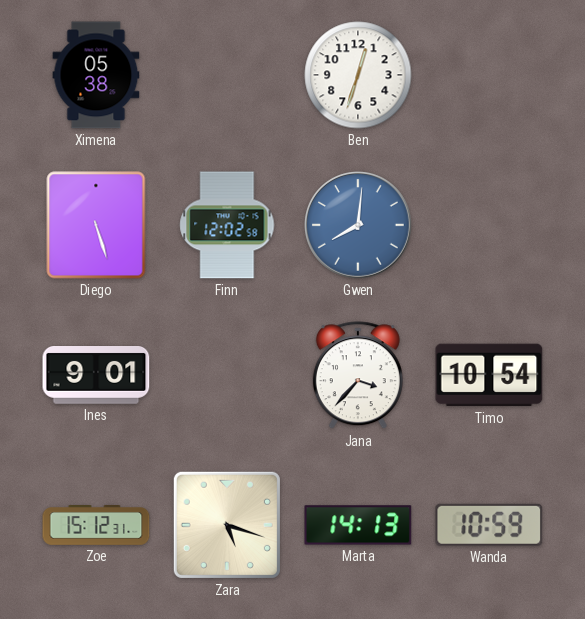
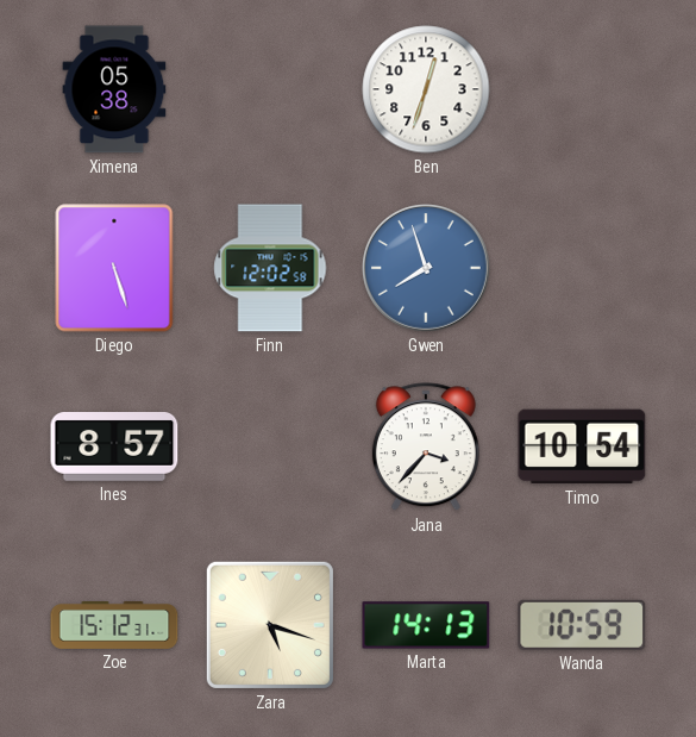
Gwen: 8:01 -> 7:57 (426, 268)
Ines: 9:01 -> 8:57 (114, 448)
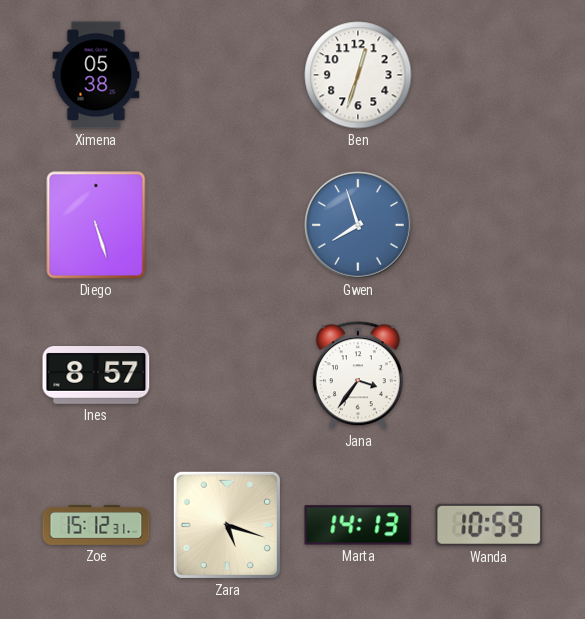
Finn: 12:02 -> none (270, 268)
Jana: 3:37 -> 3:36 (358, 376)
Timo: 10:54 -> none (582, 446)
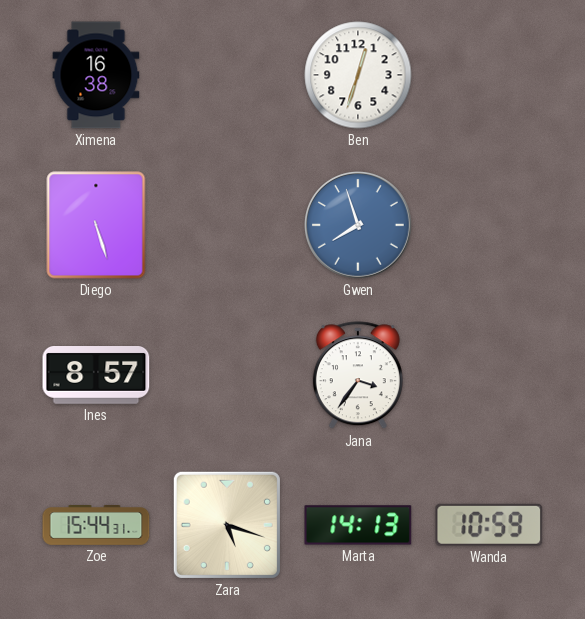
Ximena: 05:38 -> 16:38 (96, 75)
Zoe: 15:12 -> 15:44 (96, 526)
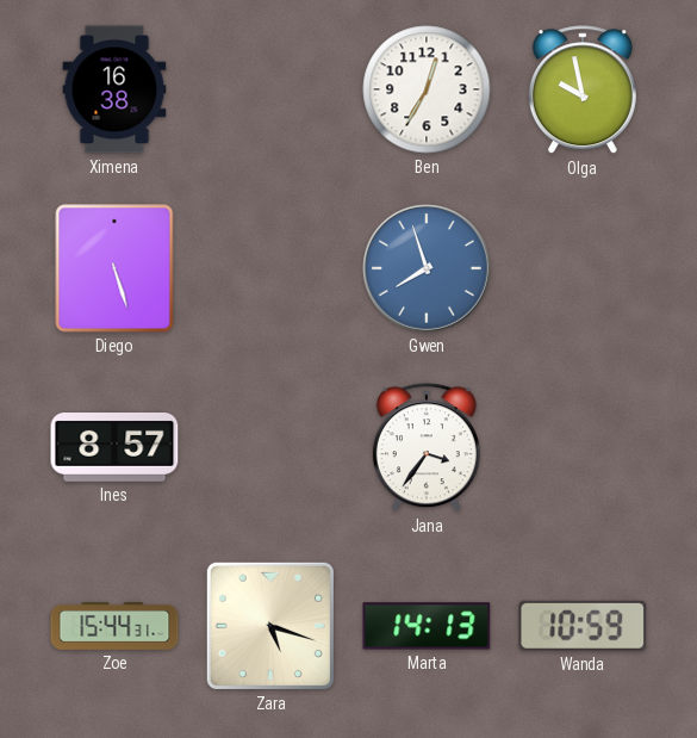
Ben: 12:33 -> 12:35 (427, 89)
Olga: none -> 9:58 (583, 91)
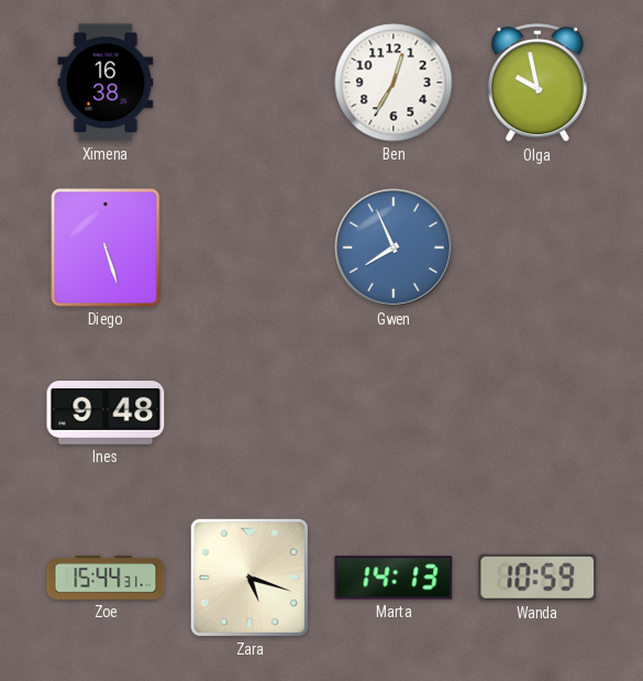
Gwen: 7:57 -> 7:56 (393, 248)
Ines: 8:57 -> 9:48 (106, 414)
Jana: 3:36 -> none (427, 448)
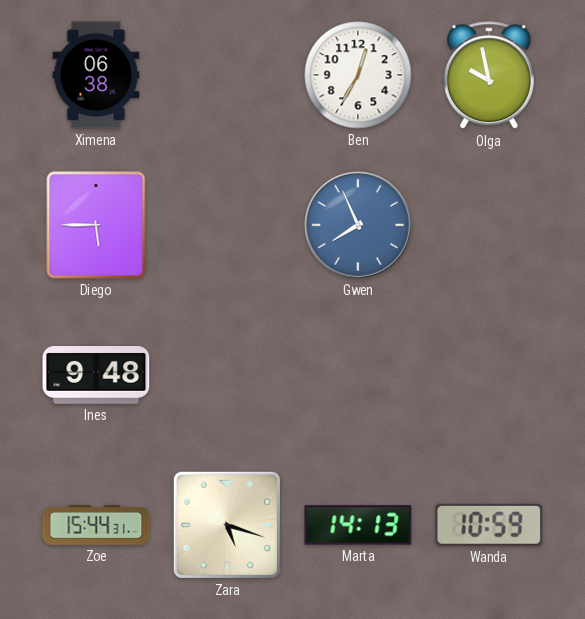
Ximena: 16:38 -> 06:38 (96, 75)
Diego: 5:27 -> 5:45 (96, 225)
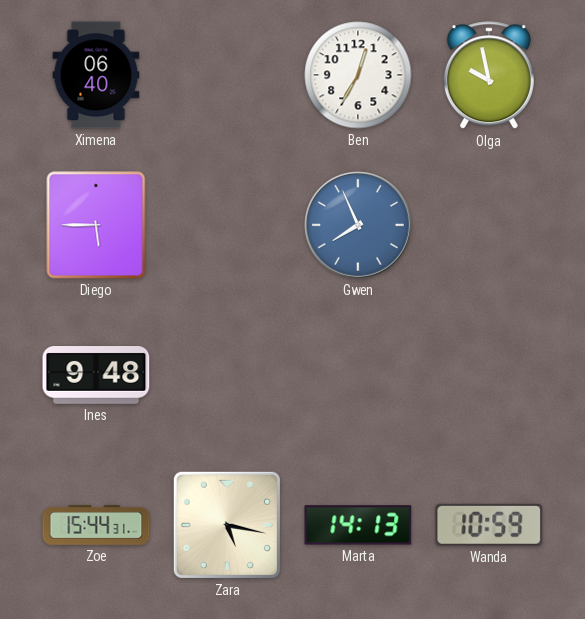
Ximena: 06:38 -> 06:40 (96, 75)
Zara: 5:18 -> 5:17 (227, 525)
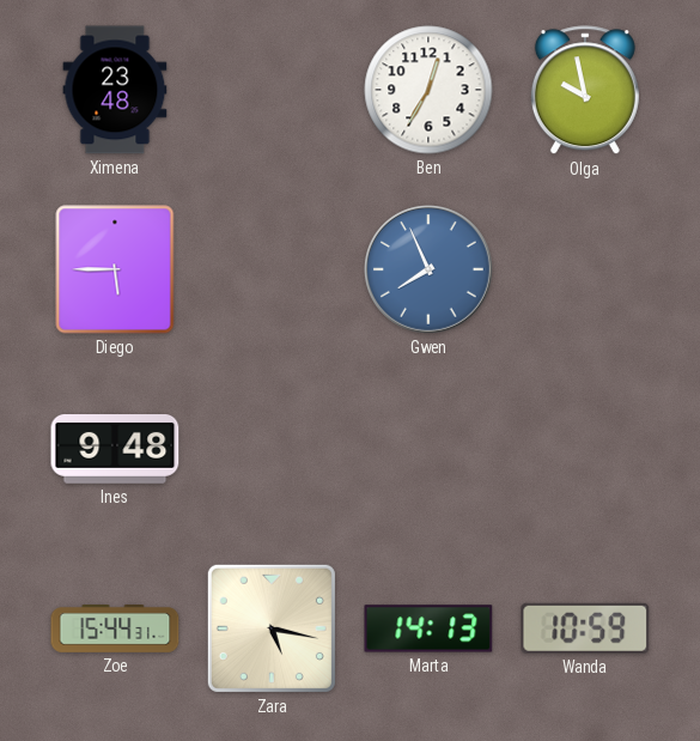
Ximena: 06:40 -> 23:48 (115, 90)
